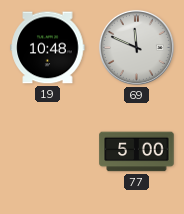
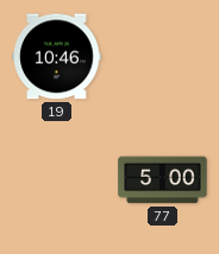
19: 10:48 -> 10:46 (57, 57)
69: 11:49 -> none (136, 47)
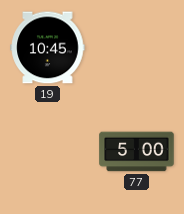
19: 10:46 -> 10:45 (48, 48)
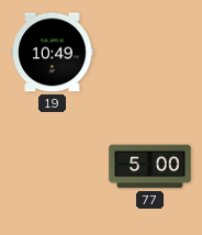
19: 10:45 -> 10:49 (53, 53)
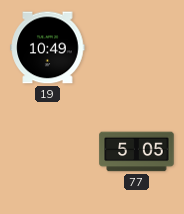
77: 5:00 -> 5:05 (137, 152)
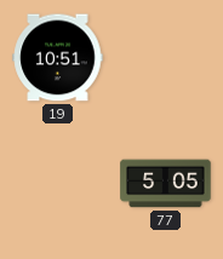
19: 10:49 -> 10:51 (58, 58)
